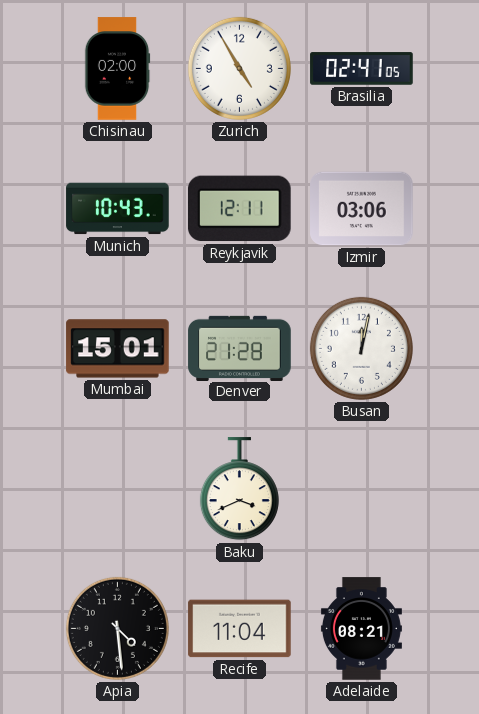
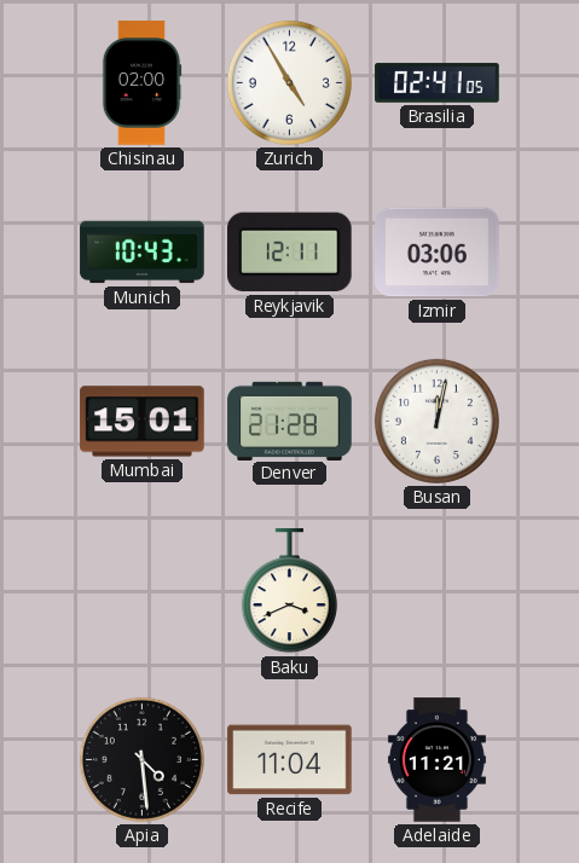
Adelaide: 08:21 -> 11:21 (436, 760)
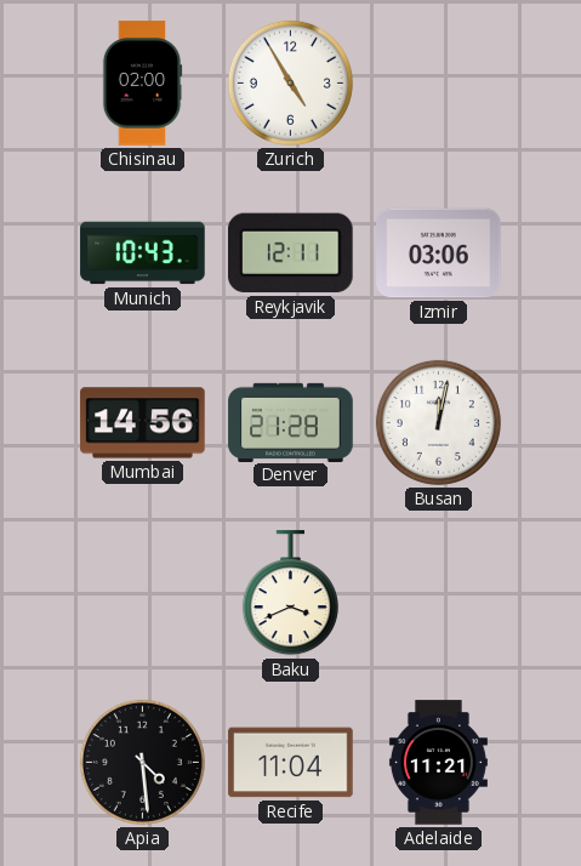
Brasilia: 02:41 -> none (438, 83)
Mumbai: 15:01 -> 14:56 (143, 423)
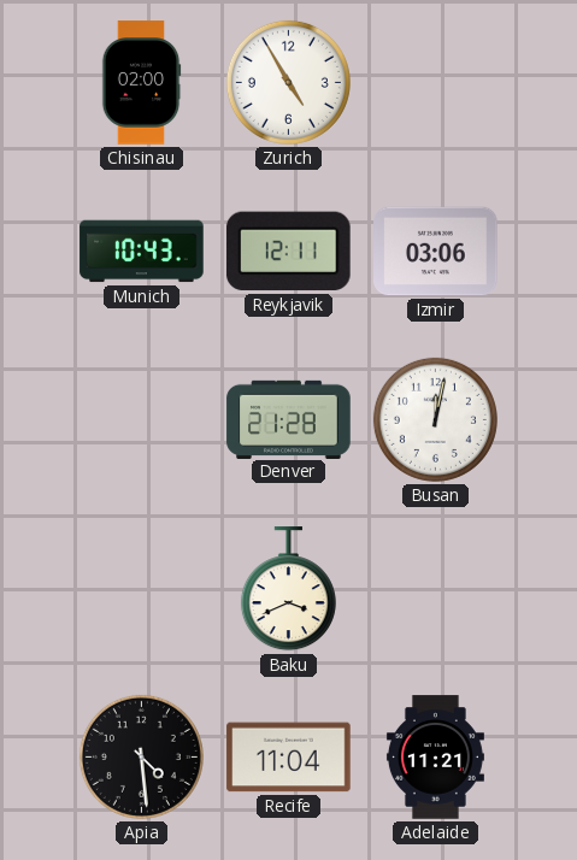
Mumbai: 14:56 -> none (143, 423)
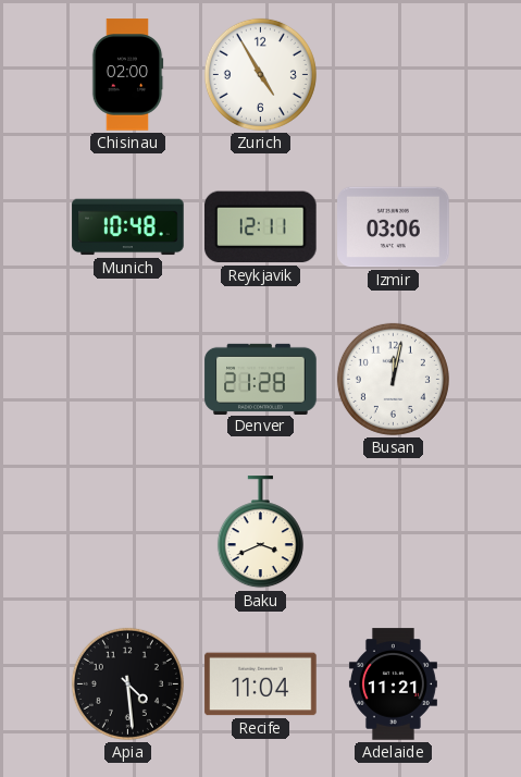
Munich: 10:43 -> 10:48 (128, 227)
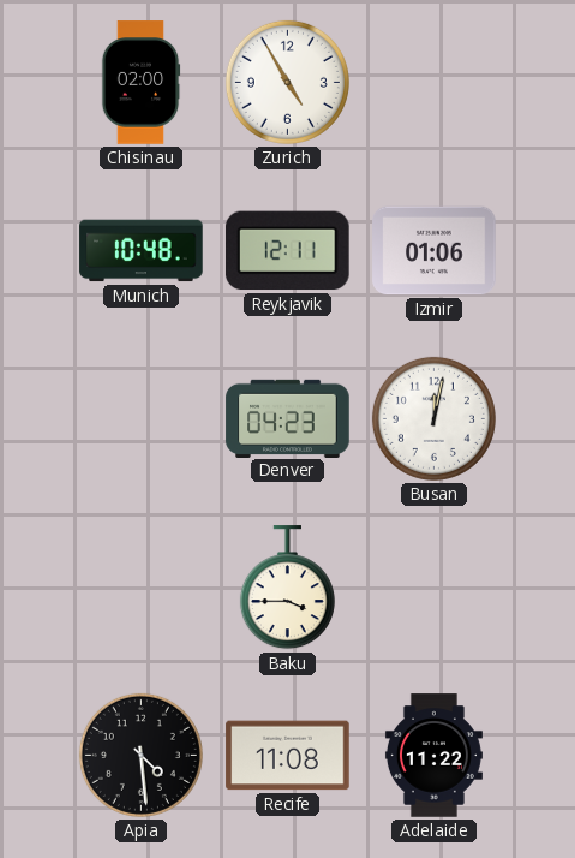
Izmir: 03:06 -> 01:06 (435, 251)
Denver: 21:28 -> 04:23 (288, 418)
Baku: 3:41 -> 3:45 (287, 588)
Recife: 11:04 -> 11:08 (288, 756)
Adelaide: 11:21 -> 11:22 (433, 756)
